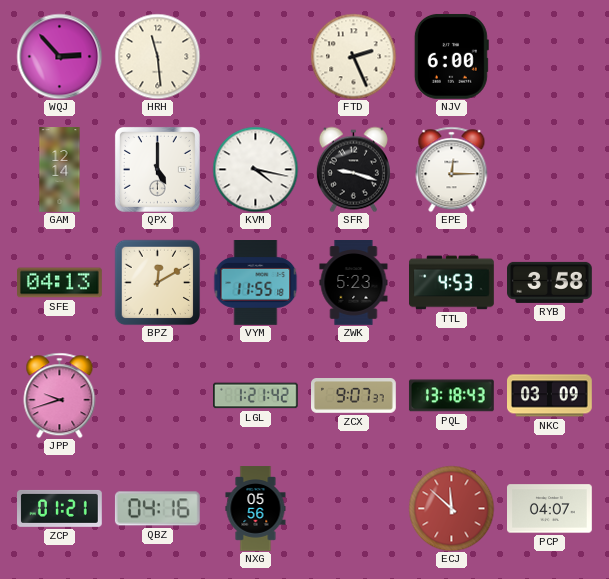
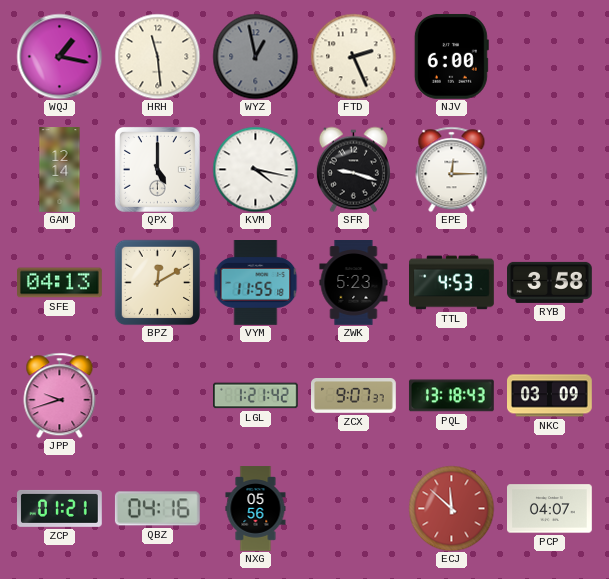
WQJ: 2:53 -> 1:17 (59, 56)
WYZ: none -> 12:58 (255, 56)
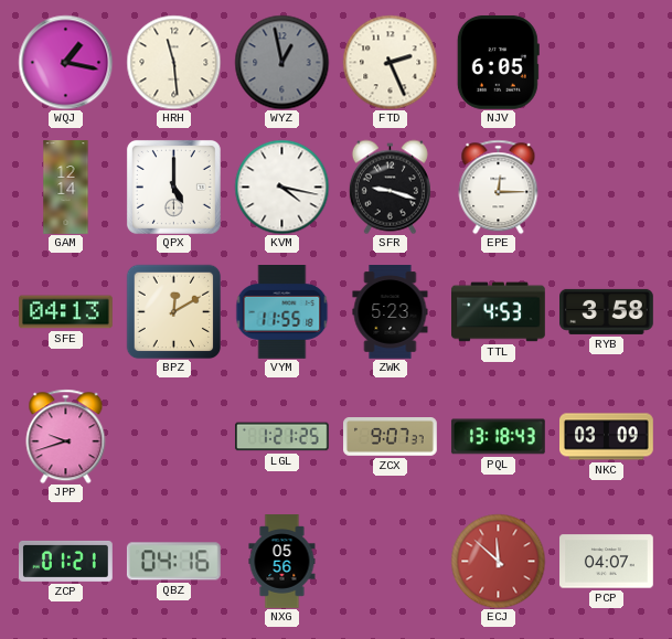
NJV: 6:00 -> 6:05 (498, 63)
LGL: 1:21:42 -> 1:21:25 (282, 437)
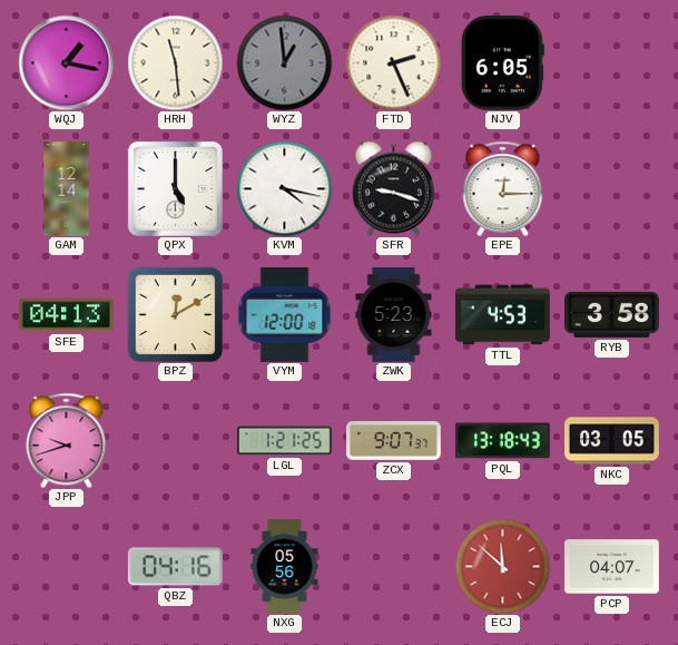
WYZ: 12:58 -> 12:59 (284, 62)
VYM: 11:55 -> 12:00 (285, 315)
NKC: 03:09 -> 03:05 (612, 441)
ZCP: 01:21 -> none (66, 561)
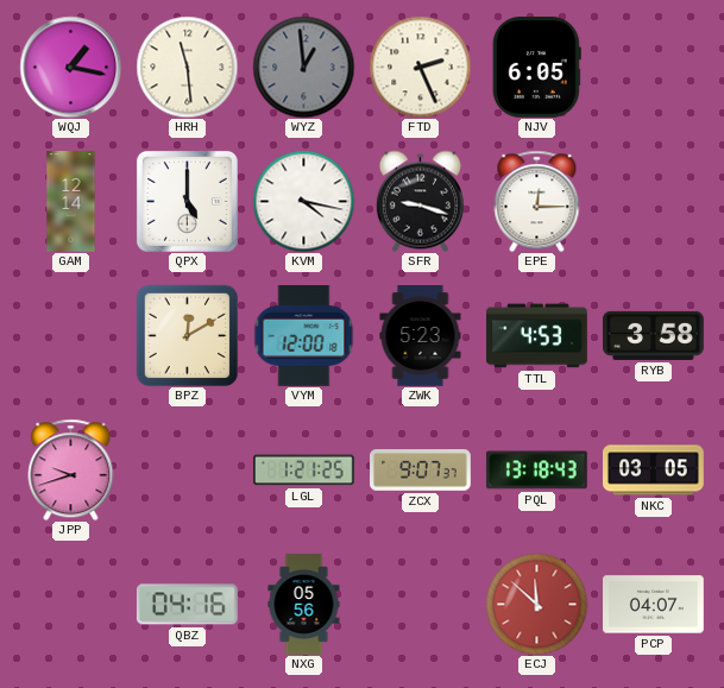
SFE: 04:13 -> none (67, 315)
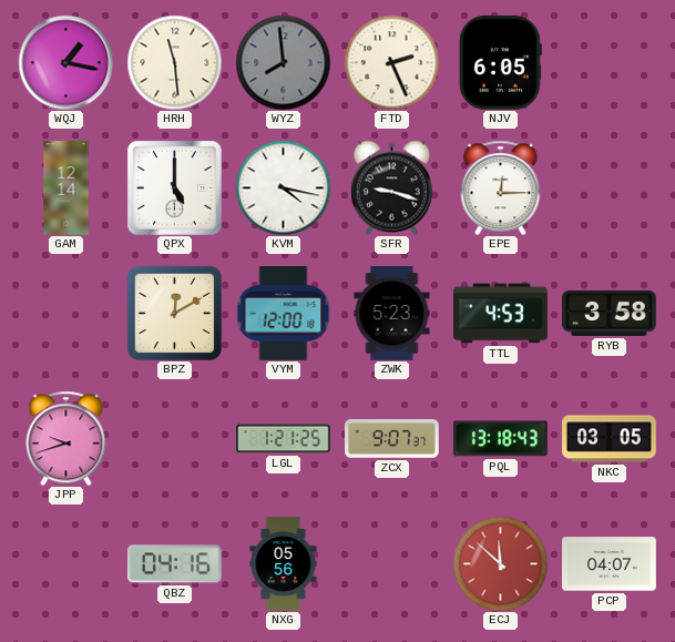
WYZ: 12:59 -> 7:59 (283, 62)
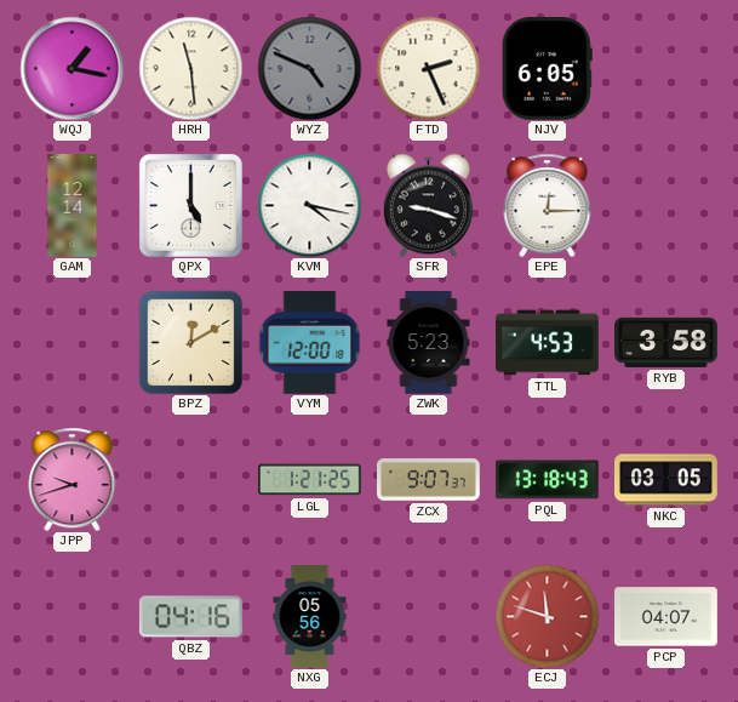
WYZ: 7:59 -> 4:49 (309, 68)
ECJ: 11:52 -> 11:48 (547, 616)
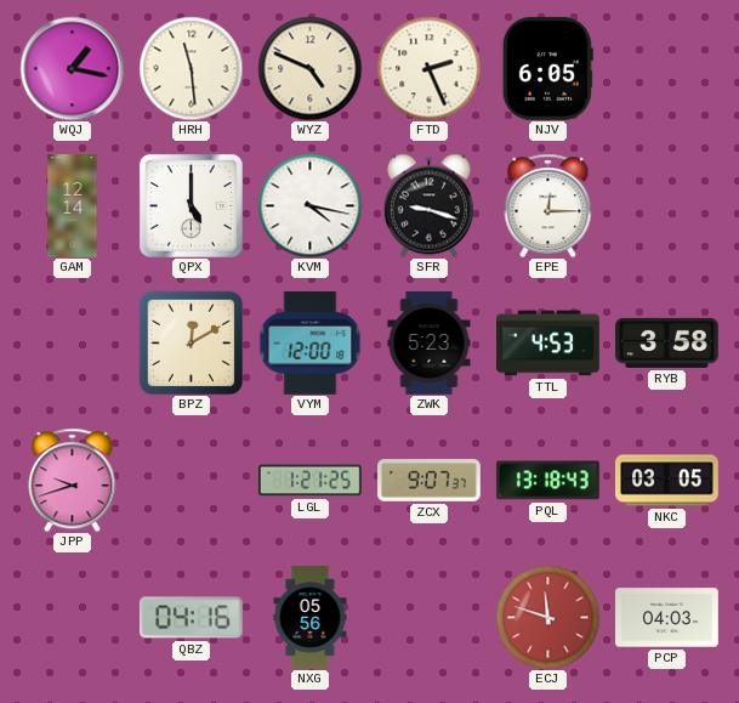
WYZ dial: grey -> cream (309, 68)
PCP: 04:07 -> 04:03 (667, 618)
